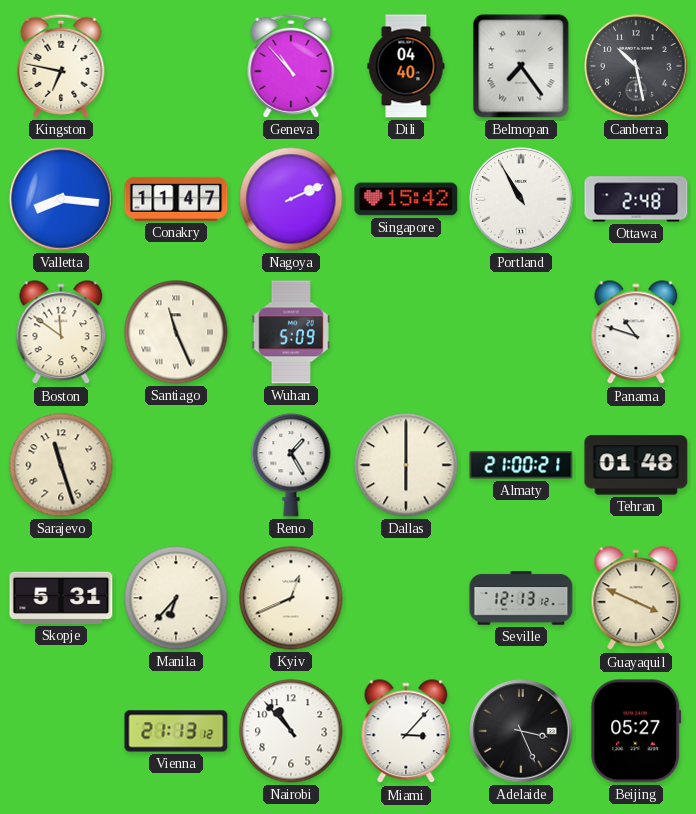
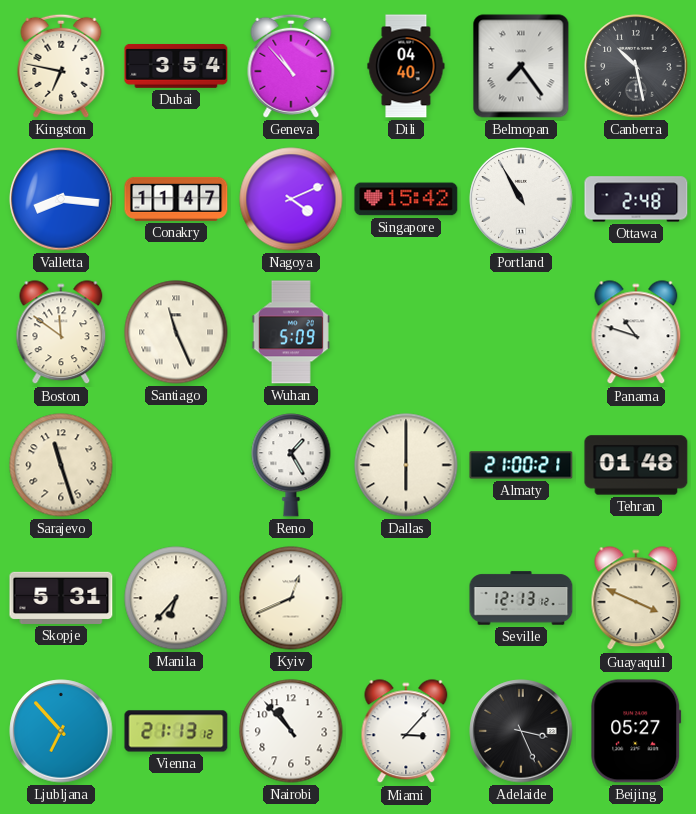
Dubai: none -> 3:54 (176, 66)
Nagoya: 2:11 -> 4:11 (291, 199)
Ljubljana: none -> 6:53 (61, 731)
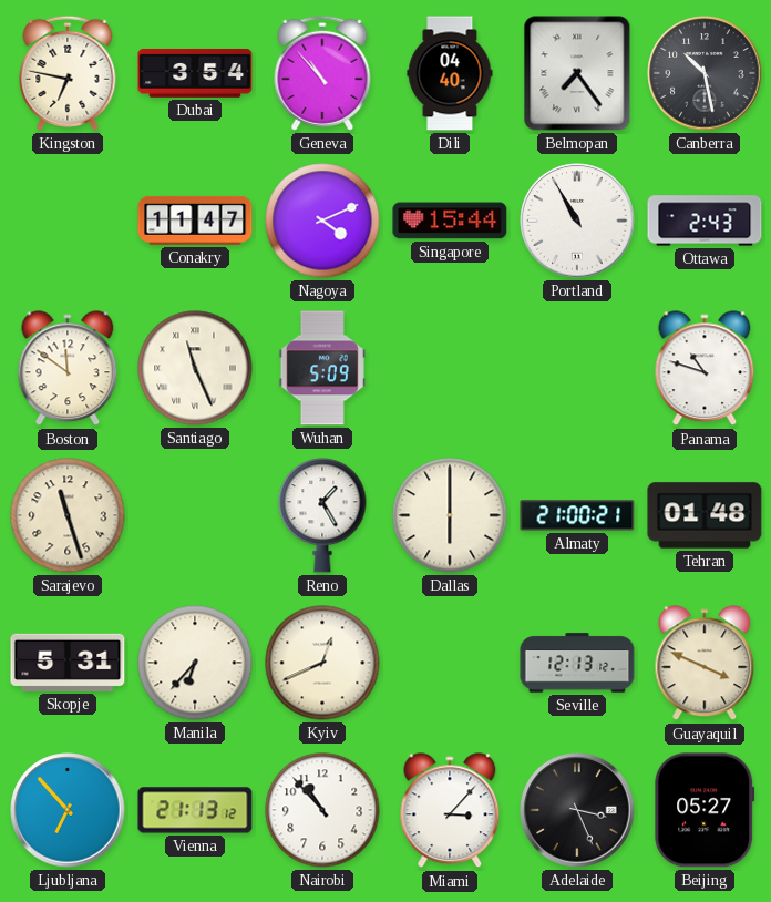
Valletta: 8:16 -> none (61, 199)
Singapore: 15:42 -> 15:44 (450, 221)
Ottawa: 2:48 -> 2:43 (705, 221)
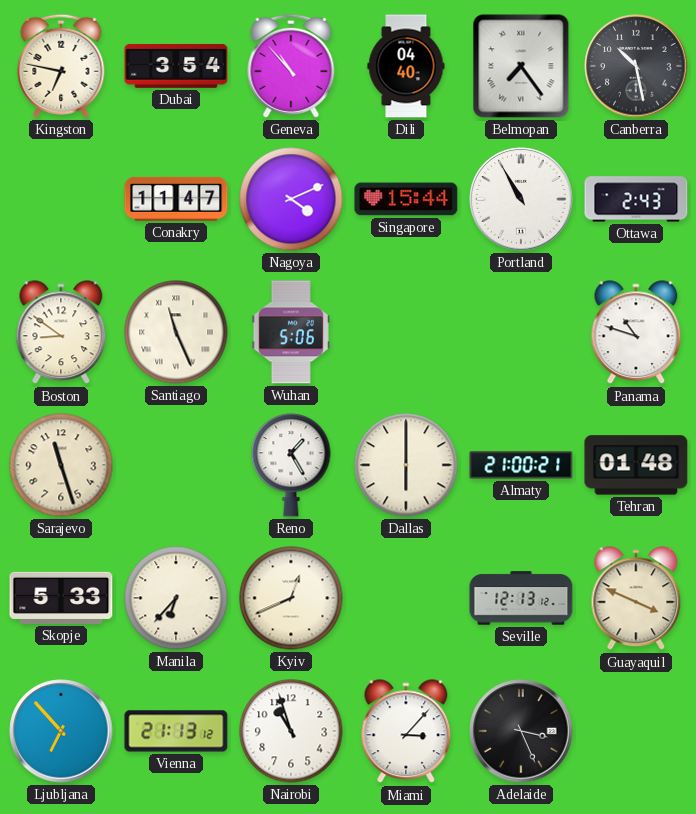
Boston: 11:51 -> 8:51 (61, 333)
Wuhan: 5:09 -> 5:06 (291, 332)
Skopje: 5:31 -> 5:33 (61, 598)
Nairobi: 10:53 -> 10:57 (291, 731)
Beijing: 05:27 -> none (705, 810)
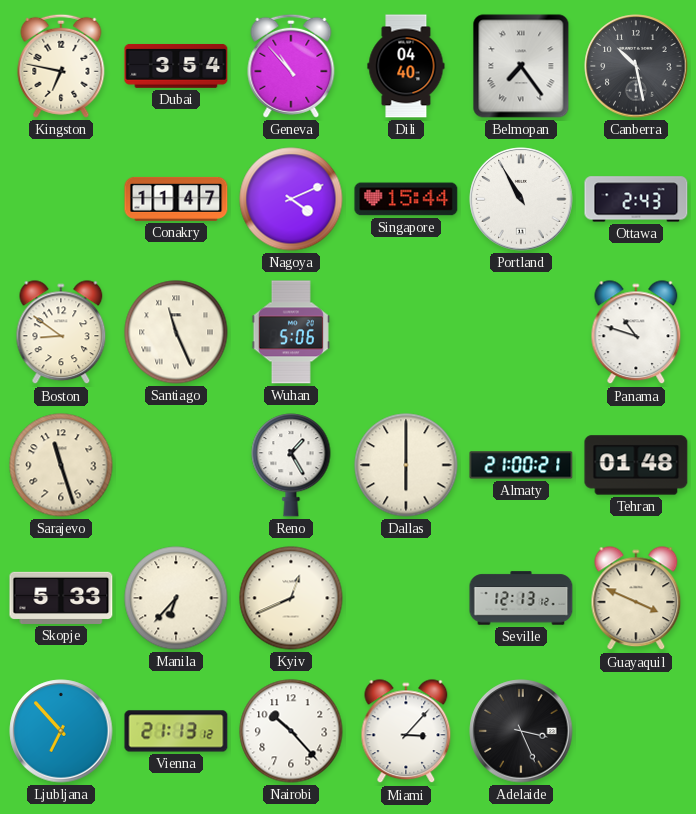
Nairobi: 10:57 -> 10:23 (291, 731)
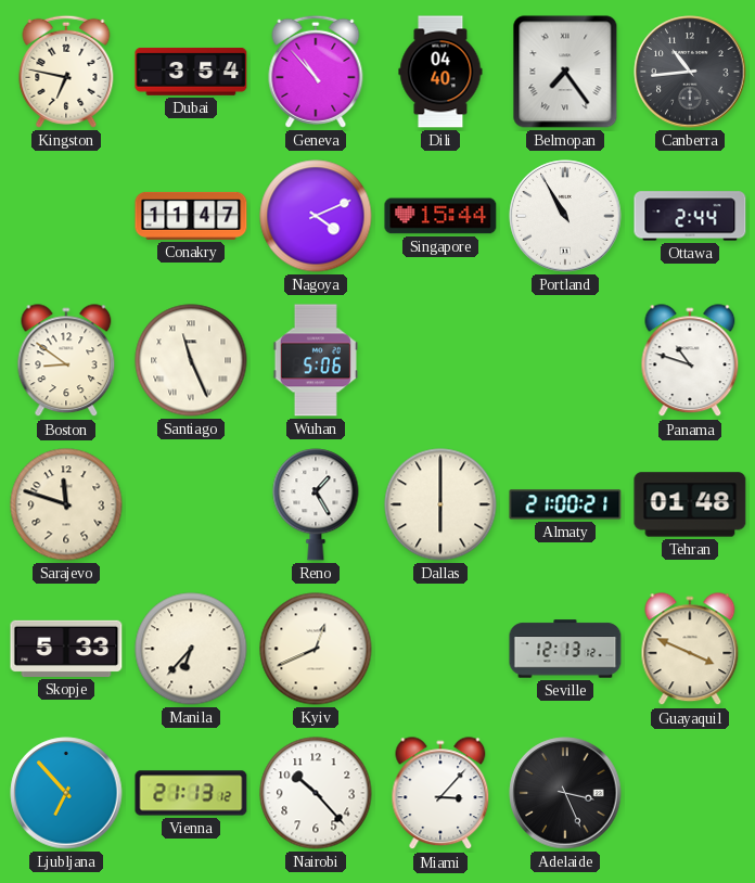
Canberra: 10:28 -> 10:44 (690, 72)
Ottawa: 2:43 -> 2:44 (690, 216)
Sarajevo: 11:27 -> 11:48 (66, 504)
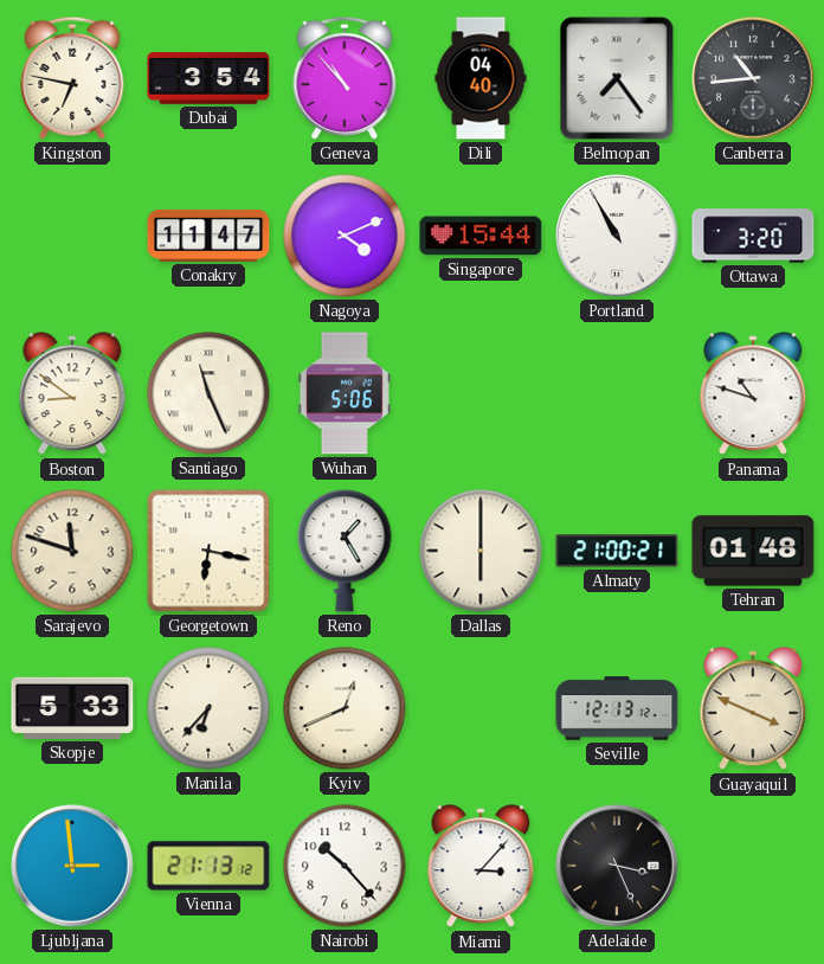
Ottawa: 2:44 -> 3:20 (753, 236)
Georgetown: none -> 6:17 (208, 551)
Ljubljana: 6:53 -> 2:59 (72, 866)
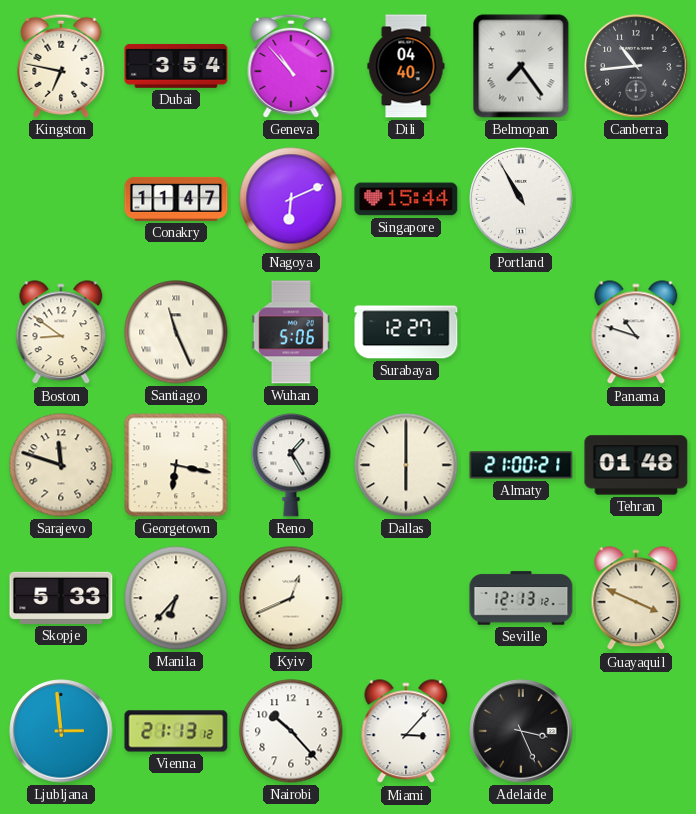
Nagoya: 4:11 -> 6:11 (291, 199)
Ottawa: 3:20 -> none (753, 236)
Surabaya: none -> 12:27 (406, 332)
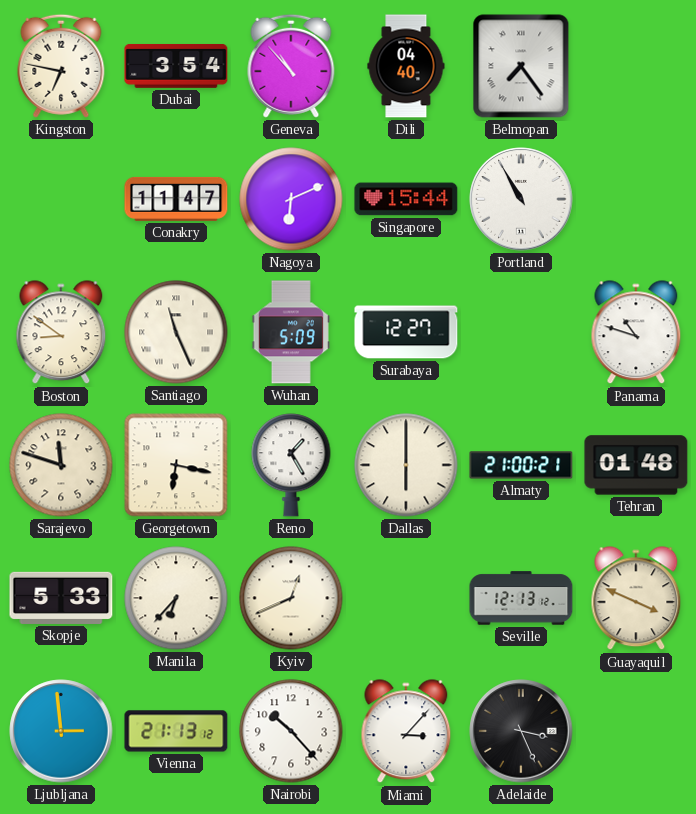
Canberra: 10:44 -> none (636, 66)
Wuhan: 5:06 -> 5:09 (291, 332)
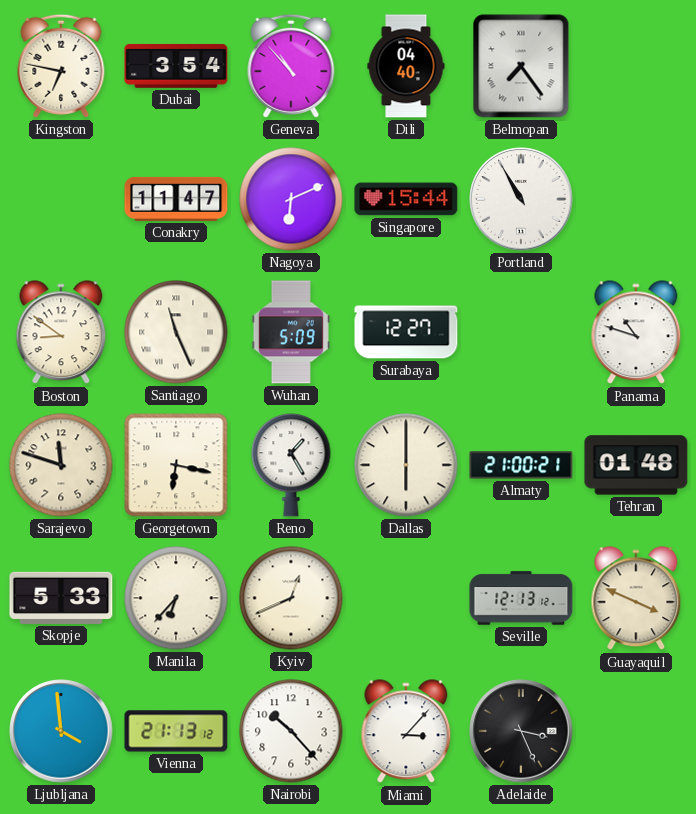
Ljubljana: 2:59 -> 3:59 (61, 731)
